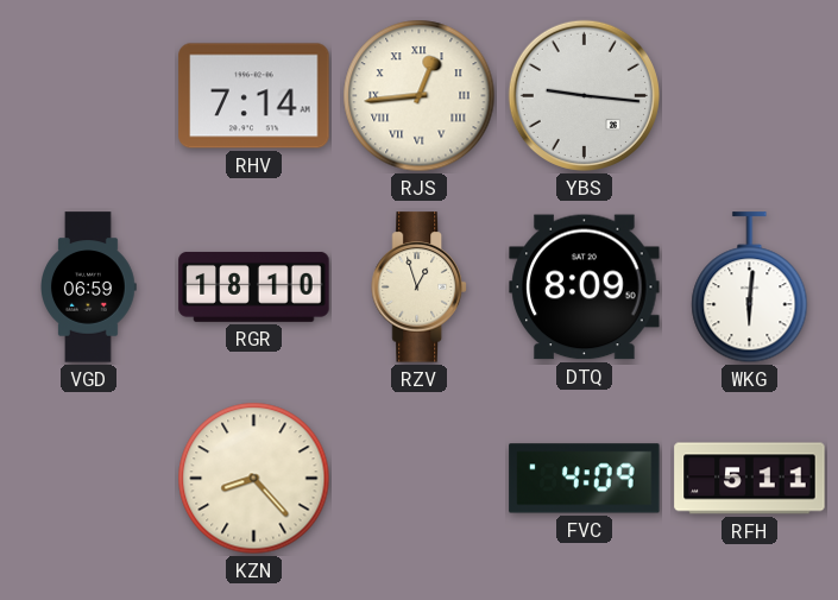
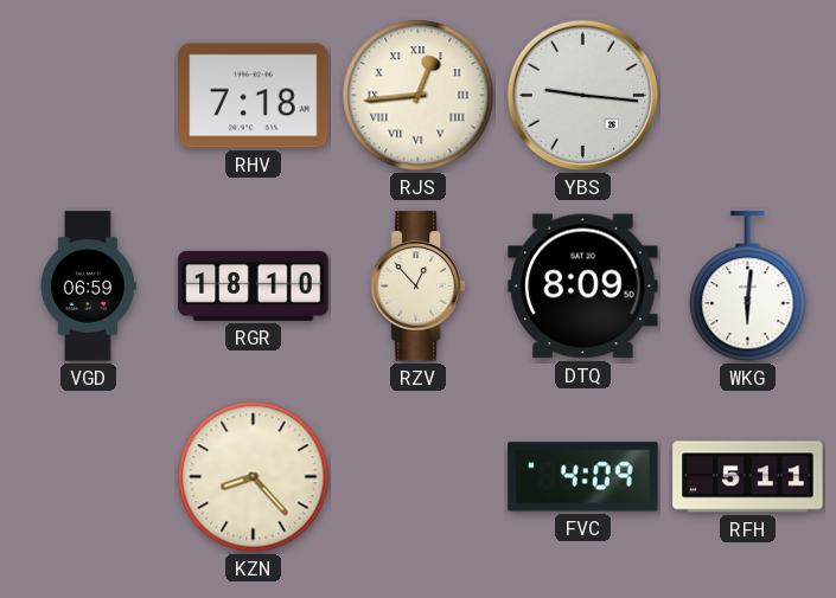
RHV: 7:14 -> 7:18 (254, 96)
RZV: 12:57 -> 12:53 (419, 287)
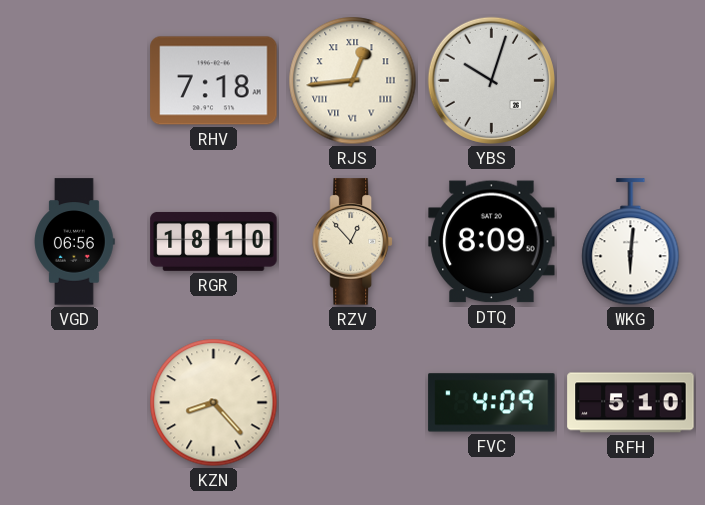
YBS: 9:16 -> 10:03 (491, 80)
VGD: 06:59 -> 06:56 (75, 242)
RFH: 5:11 -> 5:10 (631, 403)
